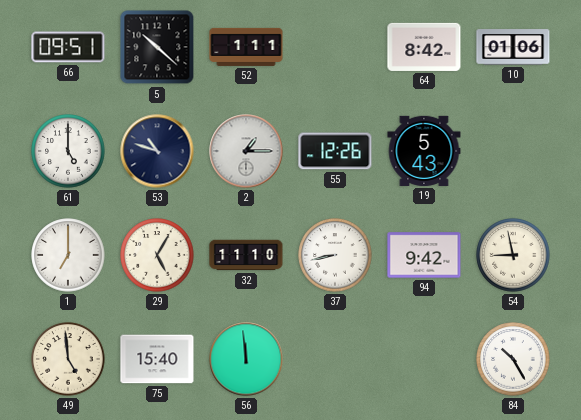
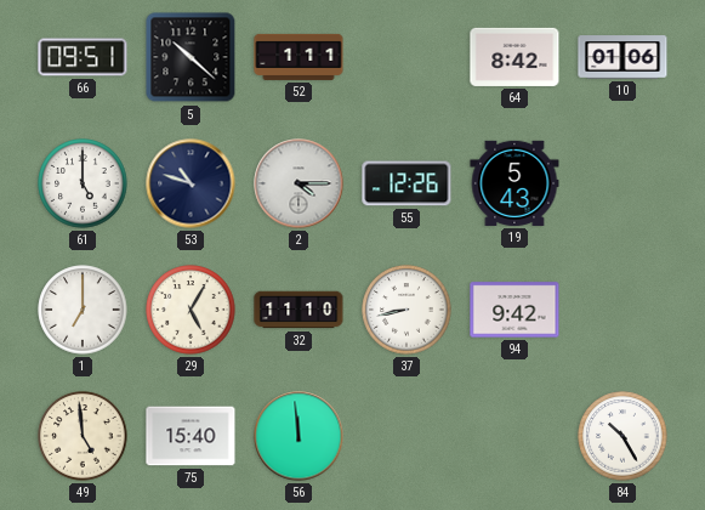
2: 1:15 -> 4:15 (299, 183)
54: 8:58 -> none (513, 255)
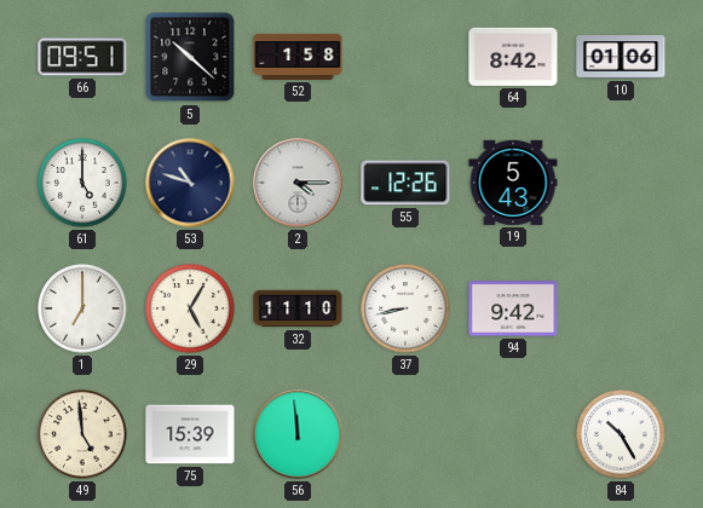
52: 1:11 -> 1:58 (298, 57)
75: 15:40 -> 15:39 (190, 434)
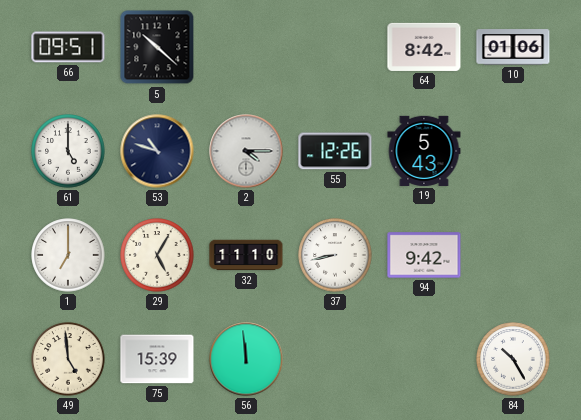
52: 1:58 -> none (298, 57)
